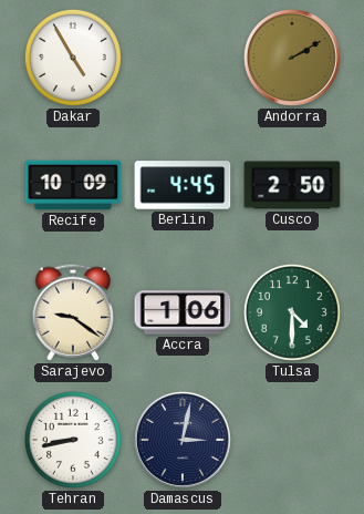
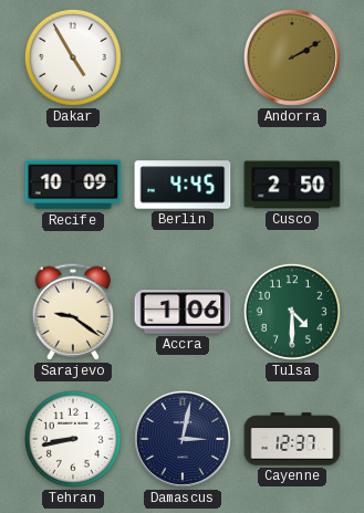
Cayenne: none -> 12:37 (292, 439)
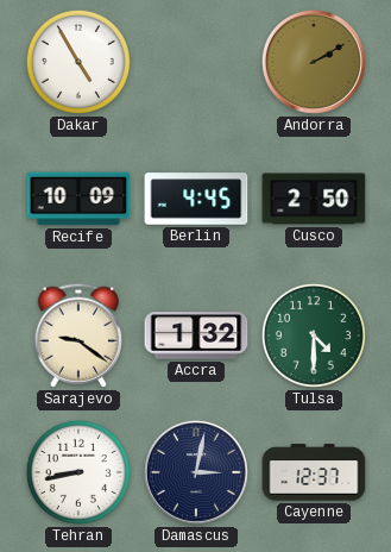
Accra: 1:06 -> 1:32 (196, 335)
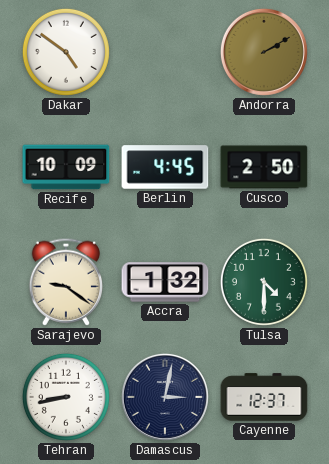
Dakar: 4:55 -> 4:51 (66, 52)
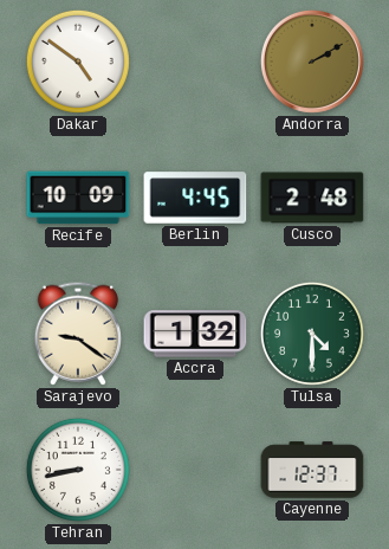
Cusco: 2:50 -> 2:48 (312, 198)
Damascus: 3:02 -> none (165, 397)
